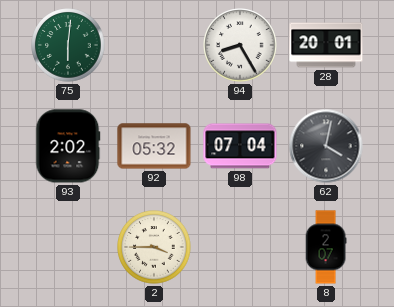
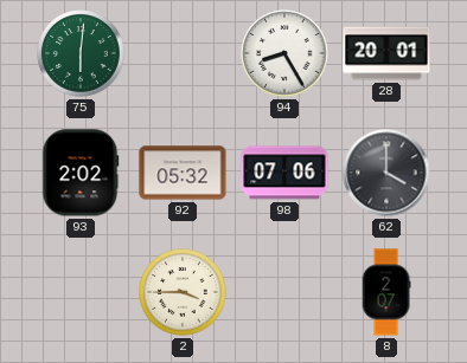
98: 07:04 -> 07:06 (284, 173)
62: 4:02 -> 4:00 (386, 173)
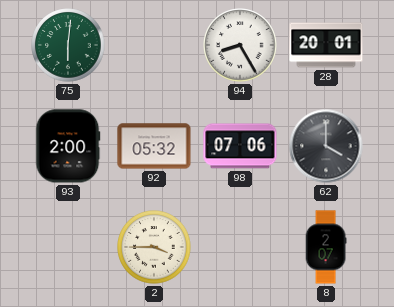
93: 2:02 -> 2:00 (68, 146)
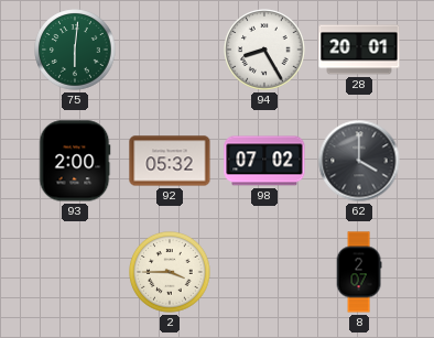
98: 07:06 -> 07:02 (264, 161)
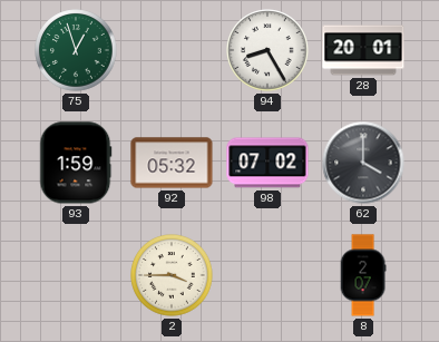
75: 6:01 -> 12:57 (76, 50)
93: 2:00 -> 1:59 (76, 163)
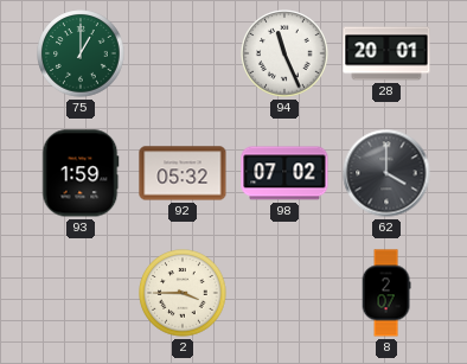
75: 12:57 -> 1:00 (81, 53)
94: 8:25 -> 11:26 (284, 53)
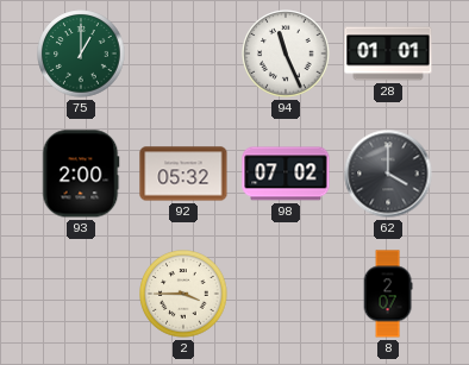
28: 20:01 -> 01:01 (388, 54)
93: 1:59 -> 2:00 (81, 174)
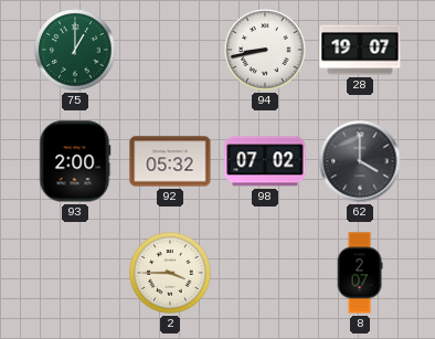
94: 11:26 -> 8:43 (265, 50)
28: 01:01 -> 19:07 (360, 50)
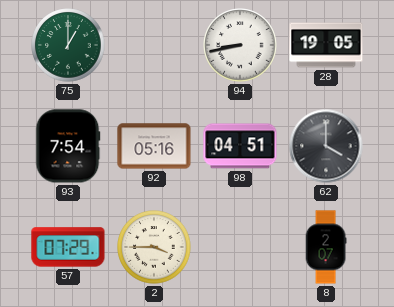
28: 19:07 -> 19:05 (326, 45)
93: 2:00 -> 7:54 (68, 146)
92: 05:32 -> 05:16 (154, 146)
98: 07:02 -> 04:51 (240, 146)
57: none -> 07:29 (68, 247)
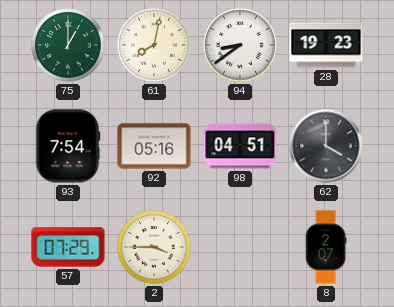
61: none -> 8:02 (154, 45)
94: 8:43 -> 8:39 (240, 45)
28: 19:05 -> 19:23 (326, 45)
